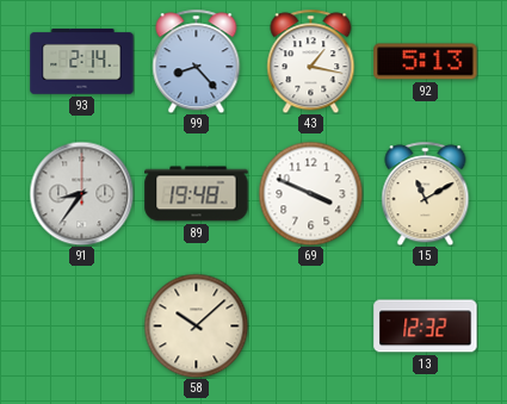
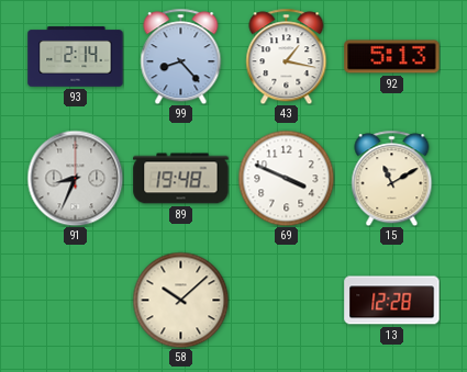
91: 8:36 -> 8:34 (75, 178)
13: 12:32 -> 12:28 (392, 301)
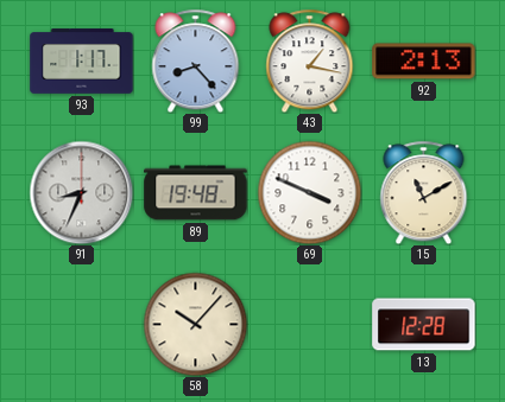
93: 2:14 -> 1:17 (82, 62)
92: 5:13 -> 2:13 (424, 62)
58: 10:08 -> 10:07 (195, 324)
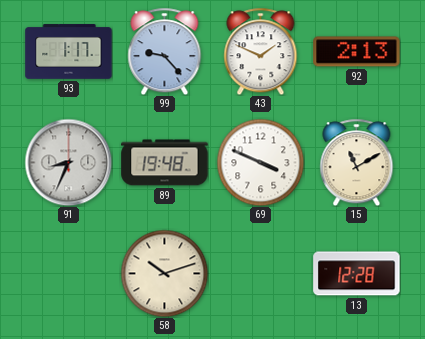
99: 8:23 -> 9:23 (165, 51)
43: 1:17 -> 1:49 (261, 51)
58: 10:07 -> 10:12 (164, 273)
